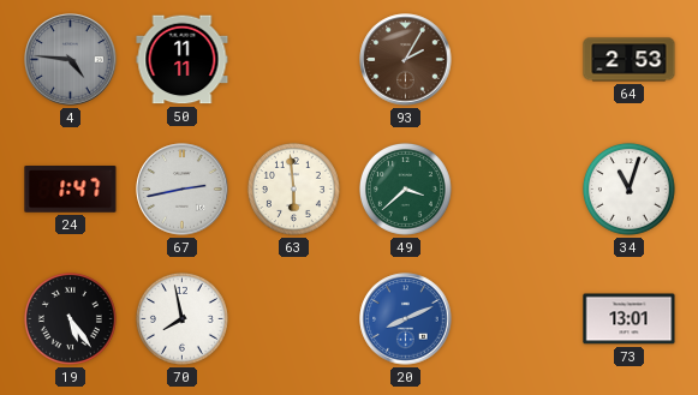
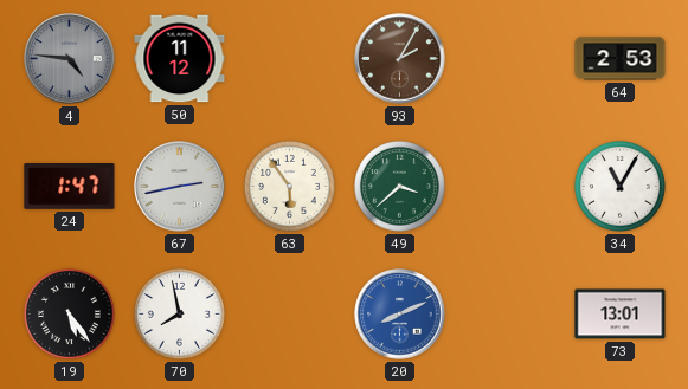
50: 11:11 -> 11:12 (180, 59)
63: 5:59 -> 5:54 (289, 186)
34: 11:03 -> 11:05 (619, 186)
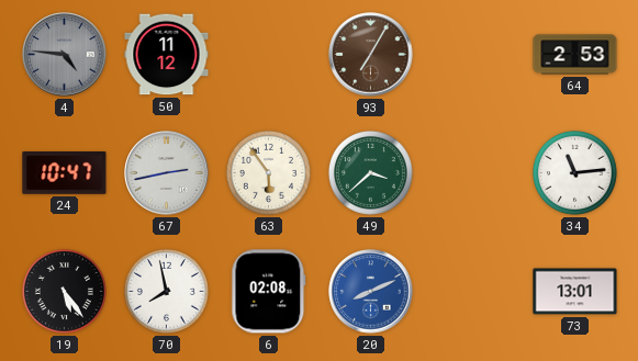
93: 2:05 -> 7:05 (371, 55)
24: 1:47 -> 10:47 (65, 173)
34: 11:05 -> 11:14 (574, 172)
6: none -> 02:08 (269, 292)
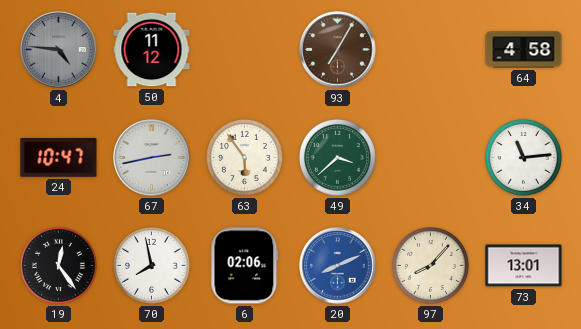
64: 2:53 -> 4:58 (524, 50)
19: 5:24 -> 12:24 (58, 265)
6: 02:08 -> 02:06 (245, 266)
97: none -> 8:07 (430, 265)
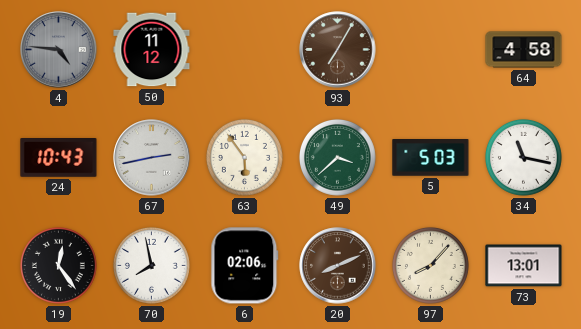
24: 10:47 -> 10:43 (59, 158)
5: none -> 5:03 (431, 158)
34: 11:14 -> 11:17 (523, 157)
20 dial: blue -> brown (338, 266)
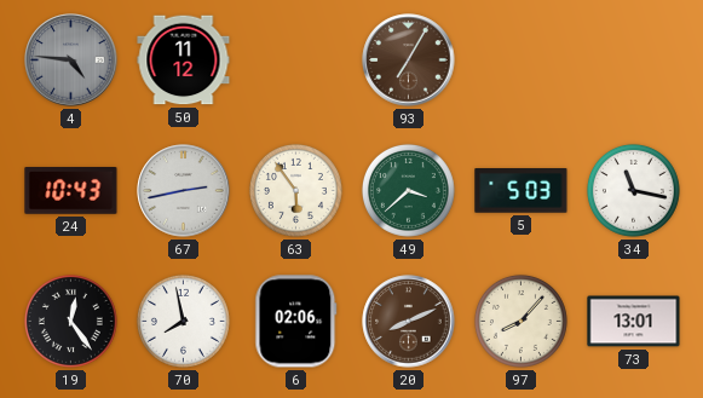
64: 4:58 -> none (524, 50)
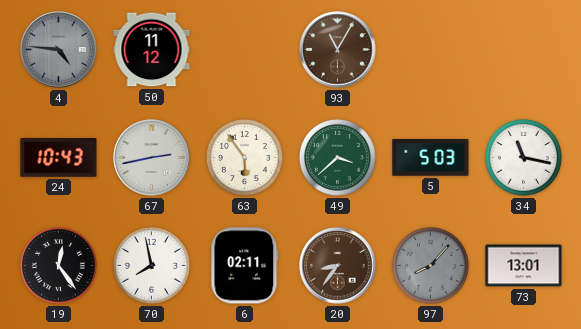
93: 7:05 -> 11:05 (338, 50)
6: 02:06 -> 02:11 (245, 266)
20: 8:11 -> 8:36 (338, 266)
97 dial: cream -> grey (430, 265)
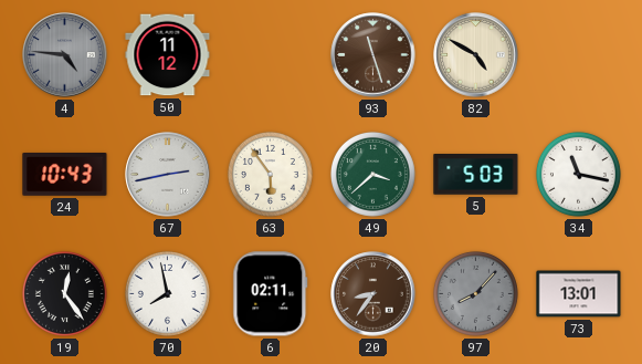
93: 11:05 -> 11:27 (373, 55)
82: none -> 4:50 (476, 55)
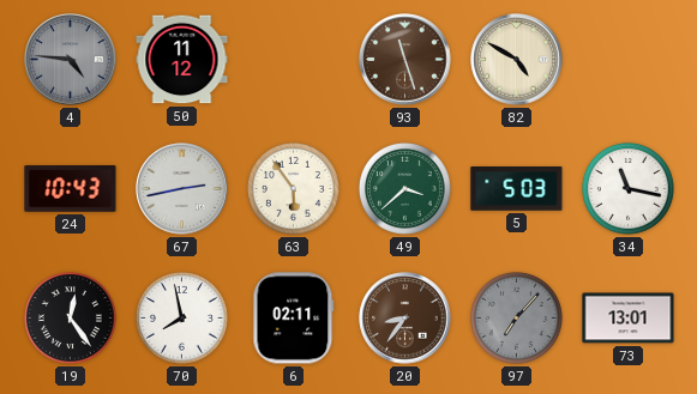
97: 8:07 -> 7:07 (516, 317)
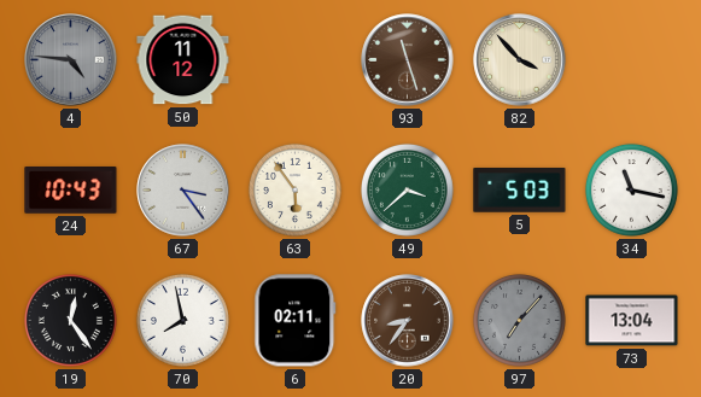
82: 4:50 -> 3:53 (520, 60)
67: 2:43 -> 3:24 (183, 191)
73: 13:01 -> 13:04 (632, 321)
